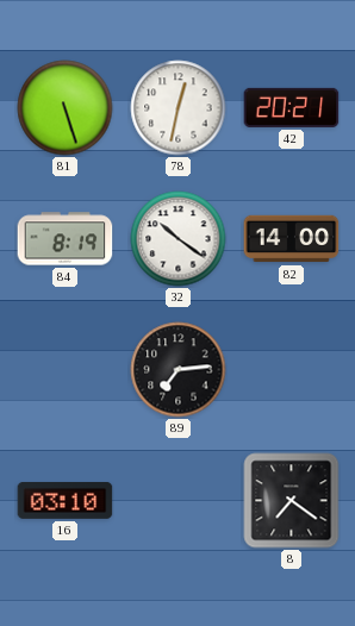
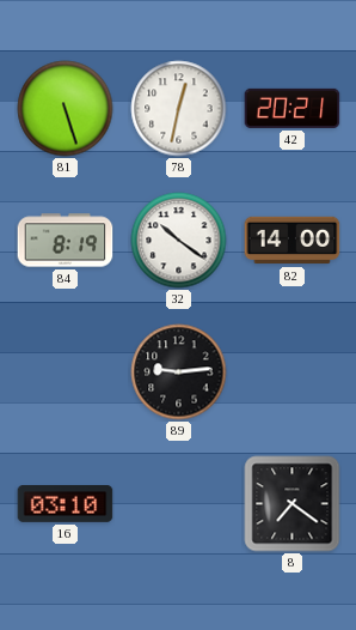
89: 7:14 -> 9:14 (179, 372)
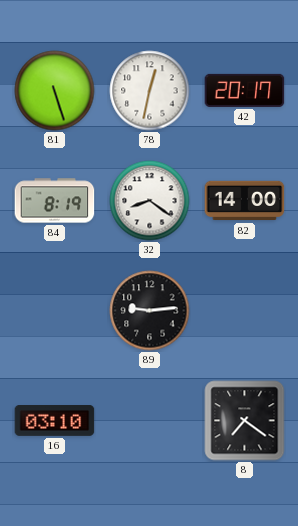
42: 20:21 -> 20:17 (245, 90)
32: 10:21 -> 8:21 (150, 201)
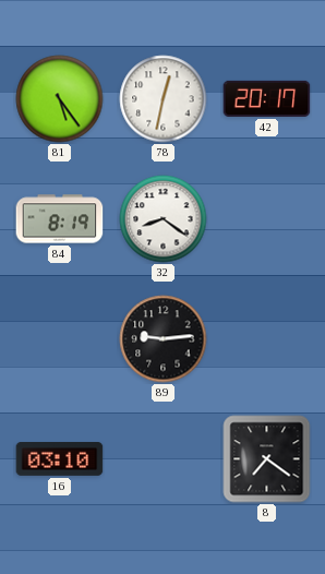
81: 5:27 -> 5:24 (60, 99)
82: 14:00 -> none (245, 201)
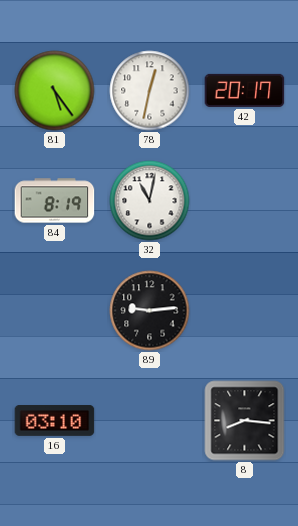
32: 8:21 -> 11:02 (150, 201)
8: 7:21 -> 8:16 (245, 421)
